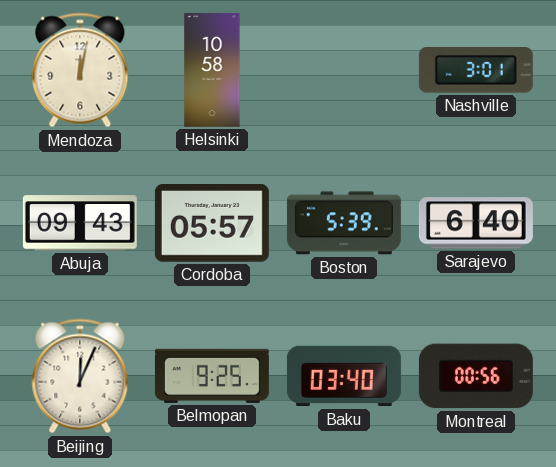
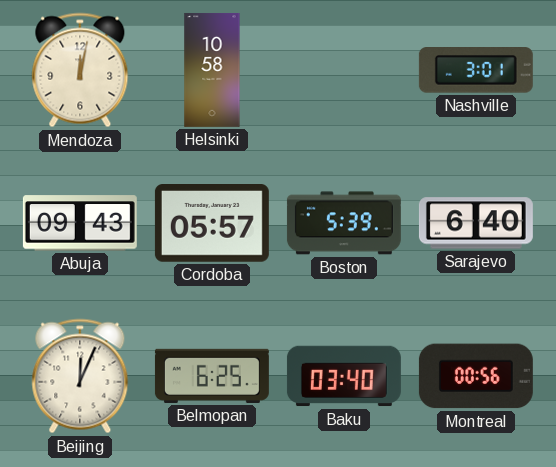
Belmopan: 9:25 -> 6:25 (212, 376)
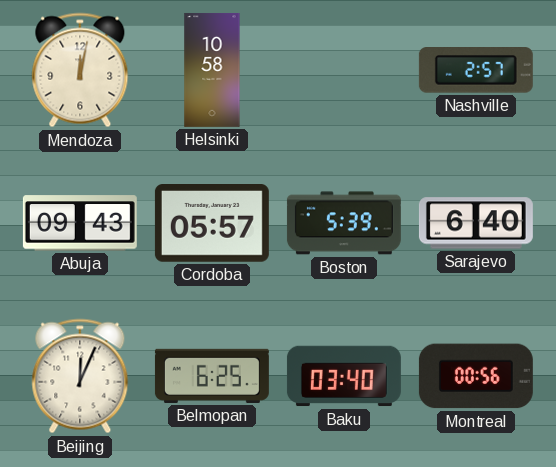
Nashville: 3:01 -> 2:57 (476, 70)
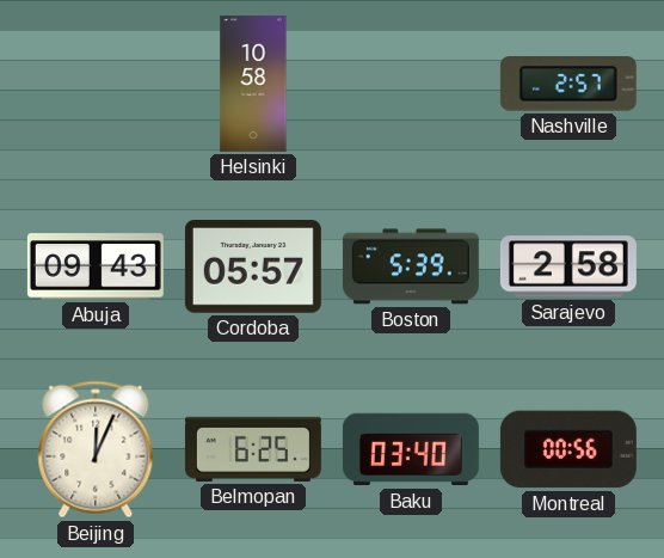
Mendoza: 12:02 -> none (80, 70)
Sarajevo: 6:40 -> 2:58 (568, 266)
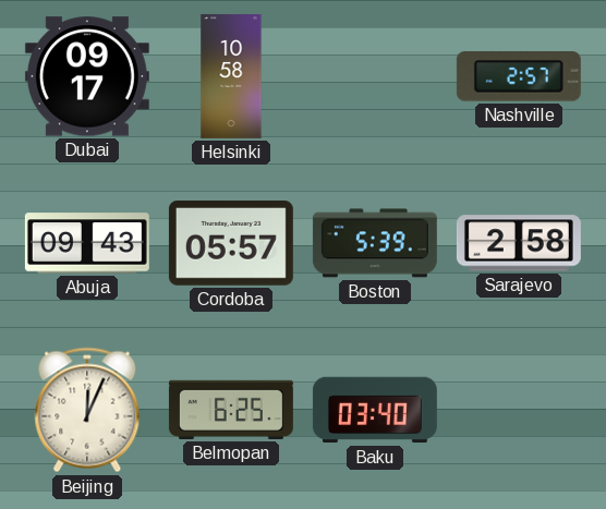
Dubai: none -> 09:17 (87, 76)
Montreal: 00:56 -> none (568, 449)
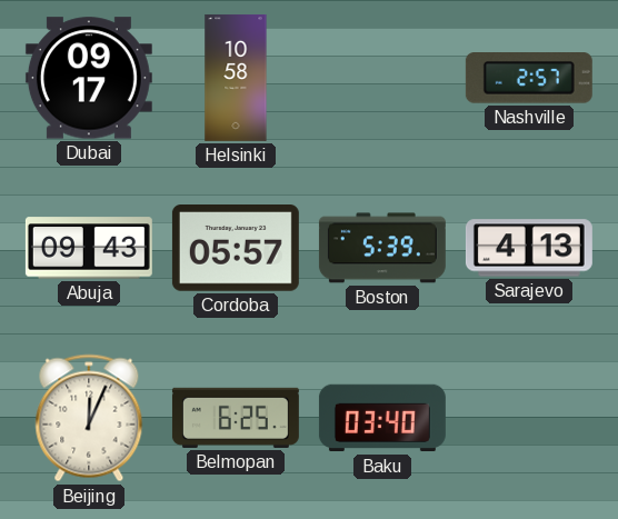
Sarajevo: 2:58 -> 4:13 (529, 248)
